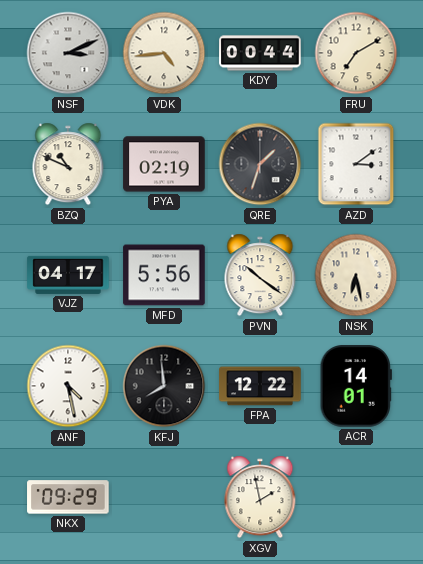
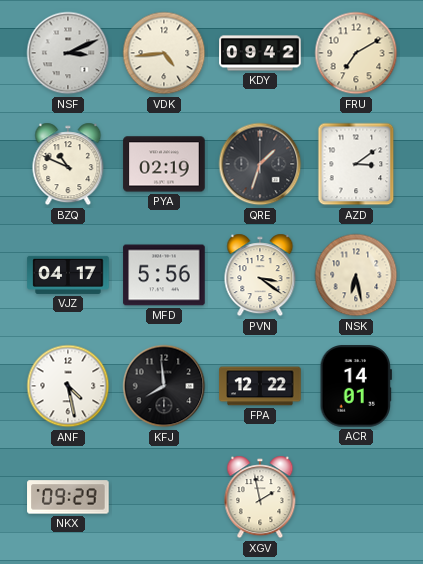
KDY: 00:44 -> 09:42 (260, 53)
PVN: 10:21 -> 3:21 (260, 275)
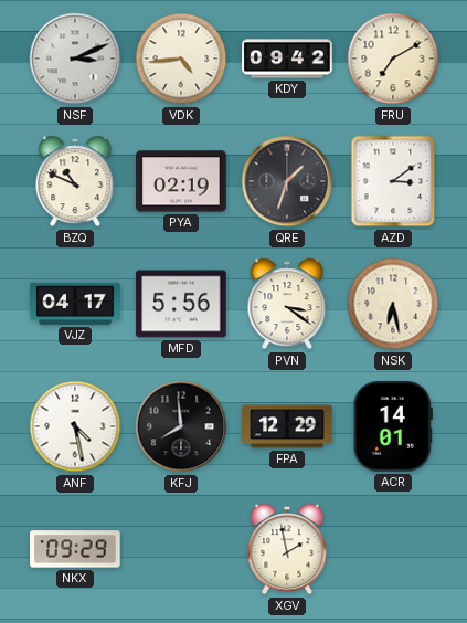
FPA: 12:22 -> 12:29 (287, 426)
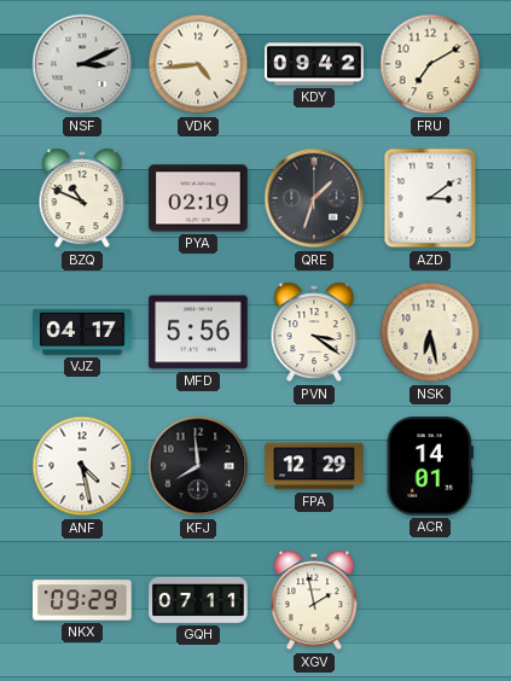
GQH: none -> 07:11 (198, 600)
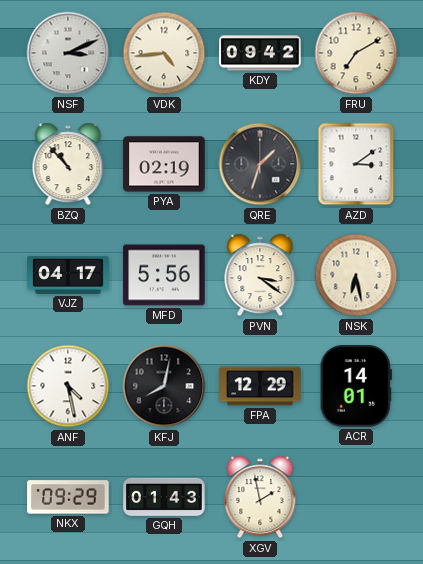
BZQ: 10:49 -> 10:53 (68, 164)
KFJ: 7:59 -> 8:02 (164, 386)
GQH: 07:11 -> 01:43 (164, 497)
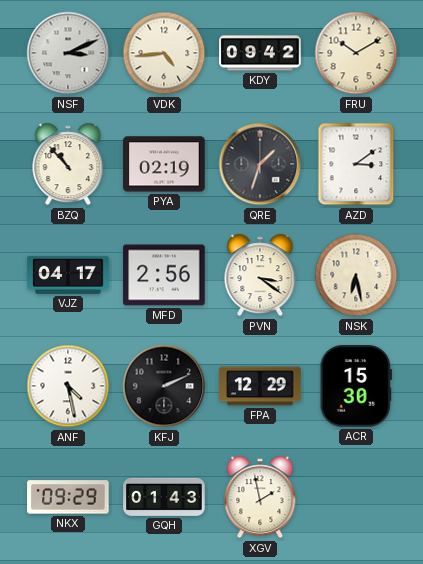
FRU: 7:10 -> 10:10 (356, 53)
MFD: 5:56 -> 2:56 (164, 275)
KFJ: 8:02 -> 2:11 (164, 386)
ACR: 14:01 -> 15:30 (356, 386)
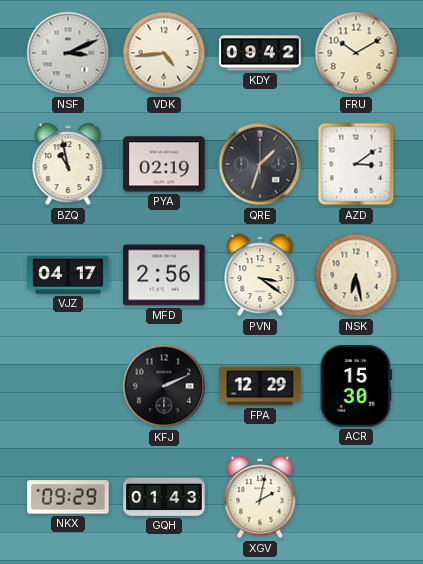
BZQ: 10:53 -> 10:58 (68, 164)
ANF: 4:28 -> none (68, 386)
XGV: 1:58 -> 2:02 (260, 497)
